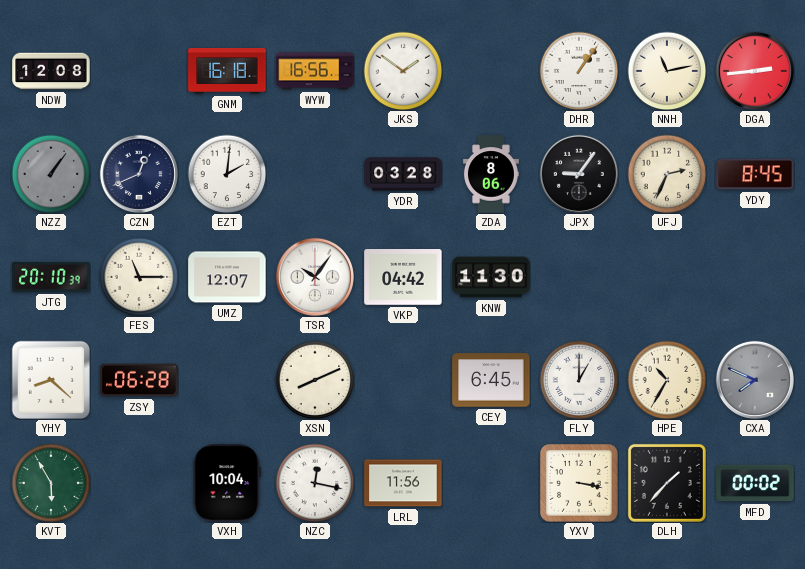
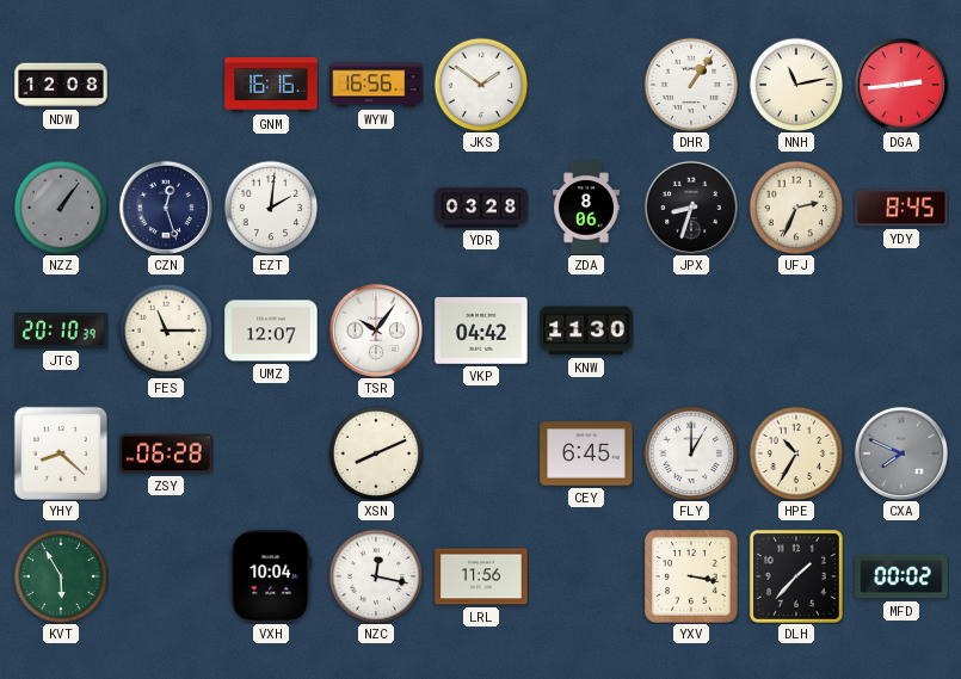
GNM: 16:18 -> 16:16 (271, 86)
CZN: 12:41 -> 12:27 (166, 208)
JPX: 9:06 -> 8:33 (691, 208)
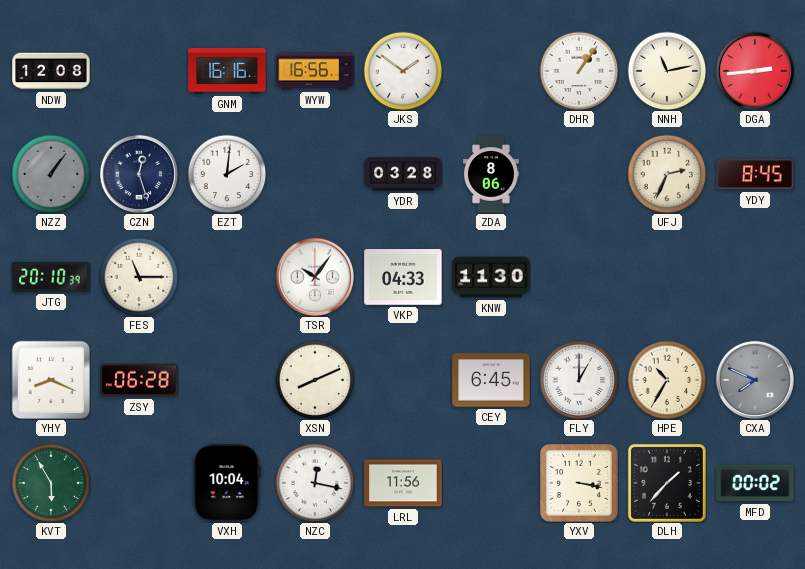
JPX: 8:33 -> none (691, 208)
UMZ: 12:07 -> none (271, 331)
VKP: 04:42 -> 04:33 (403, 277)
YHY: 8:22 -> 8:19 (50, 379)
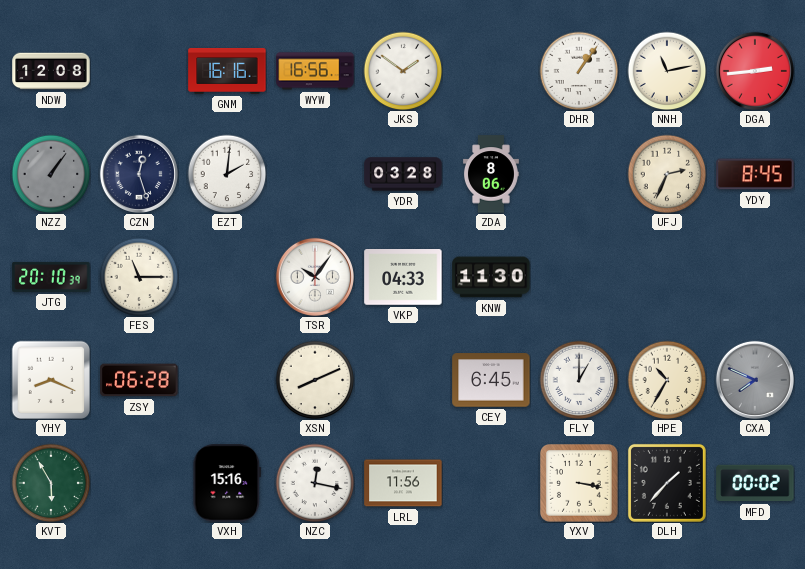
VXH: 10:04 -> 15:16 (227, 483)
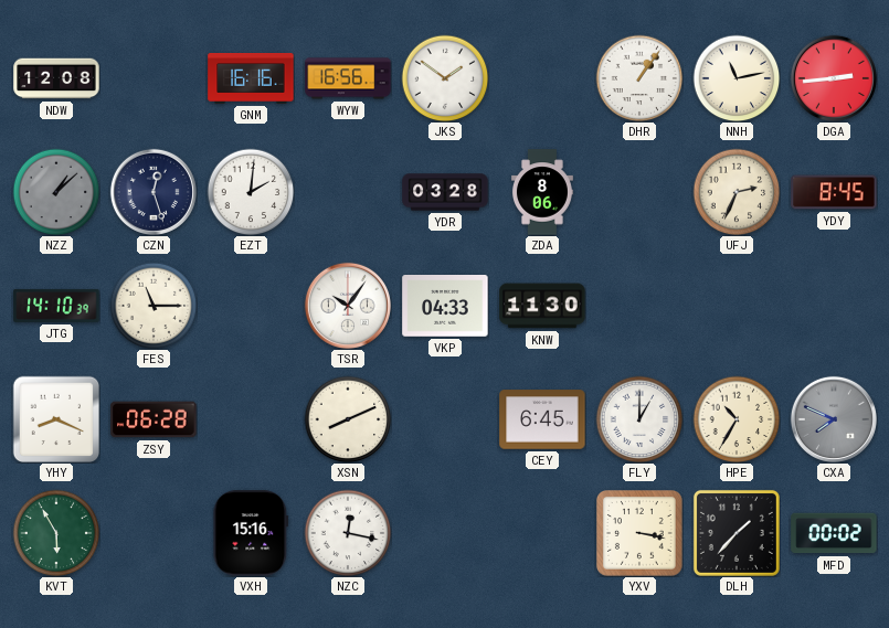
NZZ: 1:06 -> 1:08 (56, 192)
JTG: 20:10 -> 14:10 (56, 306)
LRL: 11:56 -> none (403, 483)
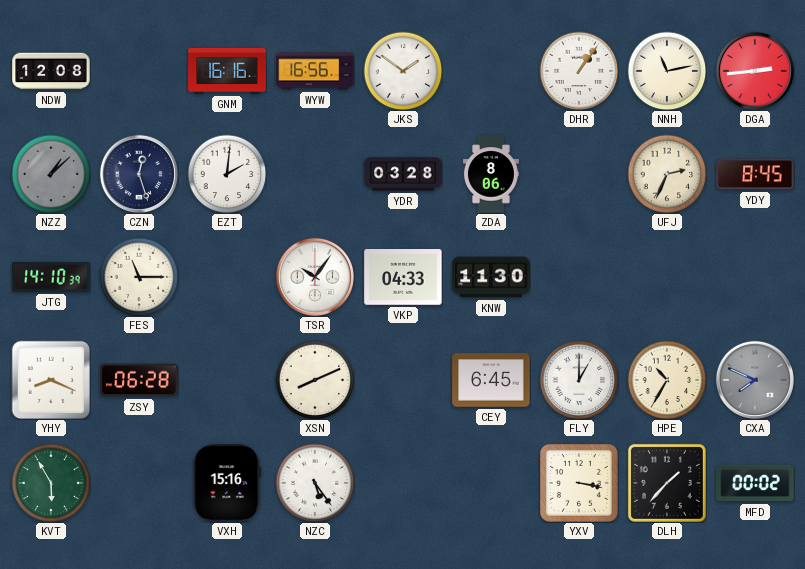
NZC: 12:17 -> 5:24 (315, 483)
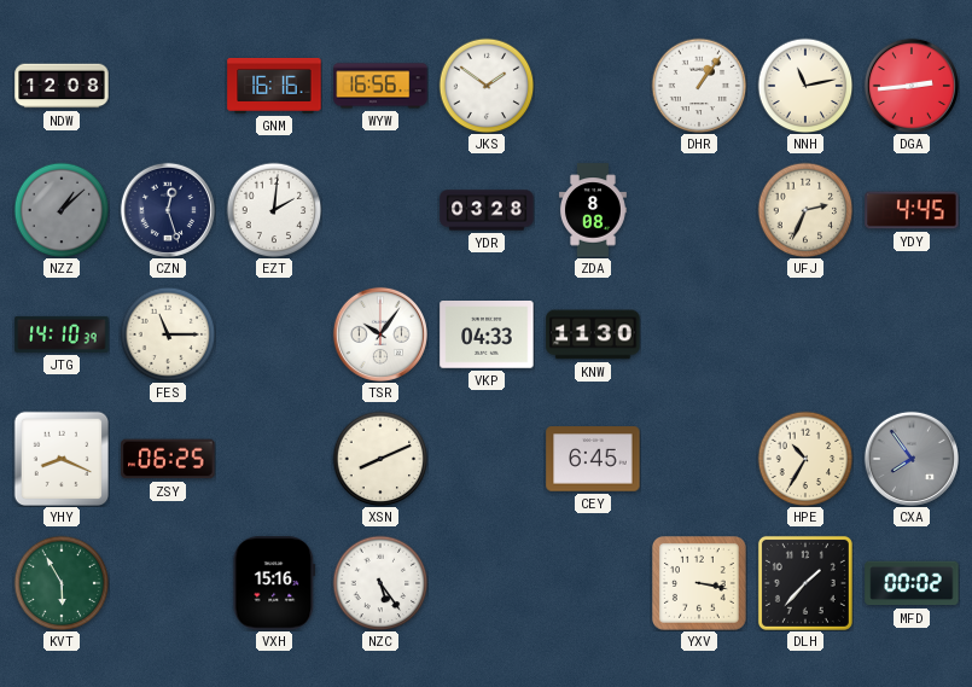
ZDA: 8:06 -> 8:08 (593, 210)
YDY: 8:45 -> 4:45 (912, 210)
ZSY: 06:28 -> 06:25 (168, 459)
FLY: 1:00 -> none (579, 380)
CXA: 7:49 -> 7:54 (912, 459)
